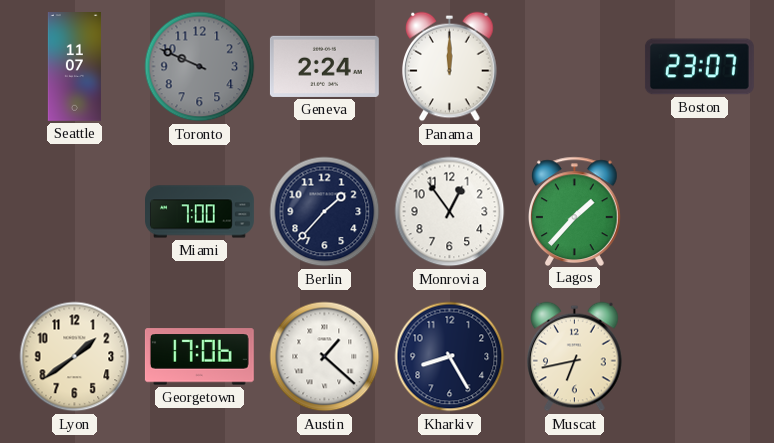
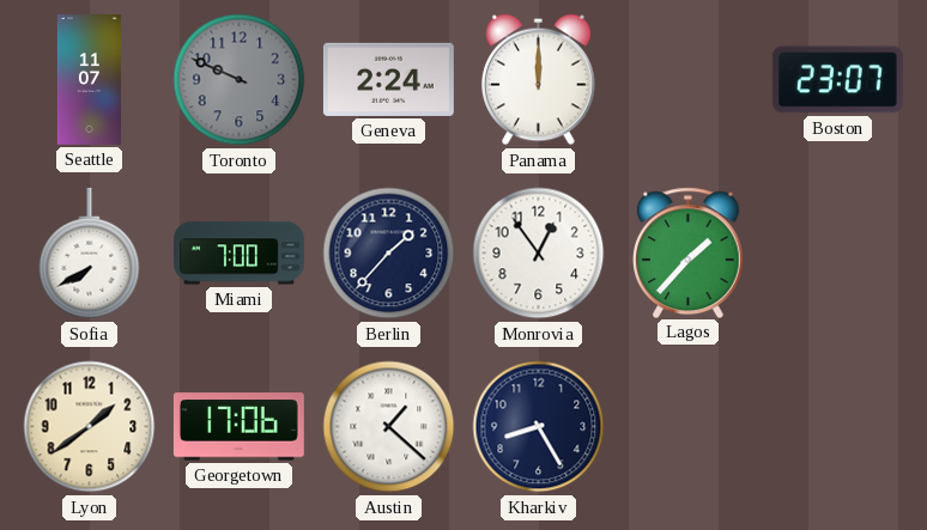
Sofia: none -> 7:40 (90, 254)
Muscat: 6:43 -> none (575, 357)
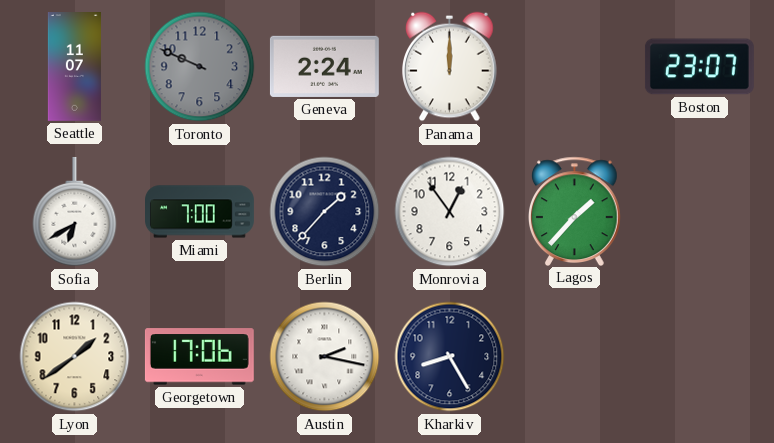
Sofia: 7:40 -> 6:40 (75, 212)
Austin: 1:22 -> 2:17 (325, 357)
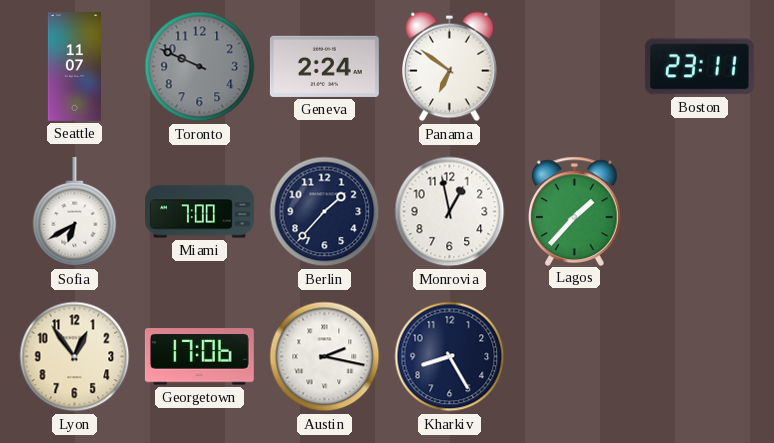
Panama: 12:00 -> 6:51 (450, 67)
Boston: 23:07 -> 23:11 (699, 67)
Monrovia: 12:54 -> 12:58 (450, 212)
Lyon: 1:39 -> 12:54 (75, 357)
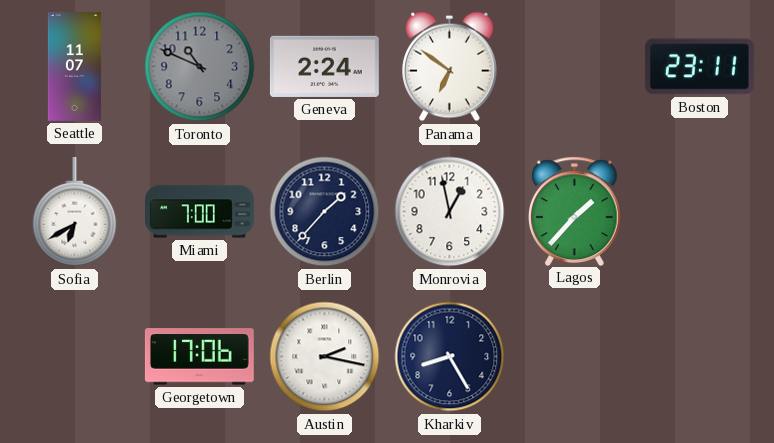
Toronto: 9:49 -> 10:49 (200, 67)
Lyon: 12:54 -> none (75, 357)
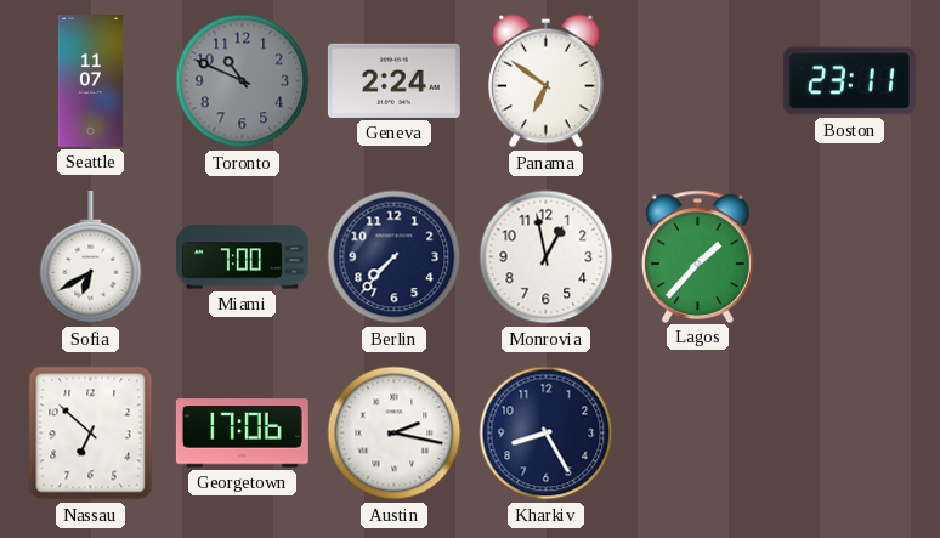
Berlin: 1:37 -> 7:37 (395, 257)
Nassau: none -> 6:52 (91, 434)
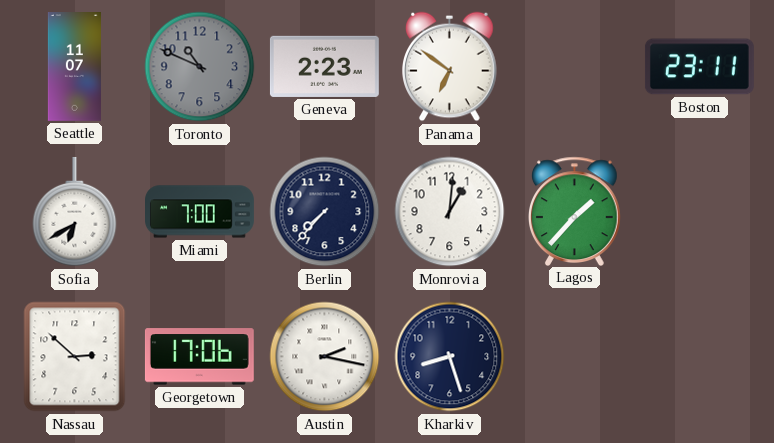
Geneva: 2:24 -> 2:23 (324, 66)
Monrovia: 12:58 -> 1:01 (450, 212)
Nassau: 6:52 -> 2:52 (75, 357)
Kharkiv: 8:25 -> 8:27 (450, 357)
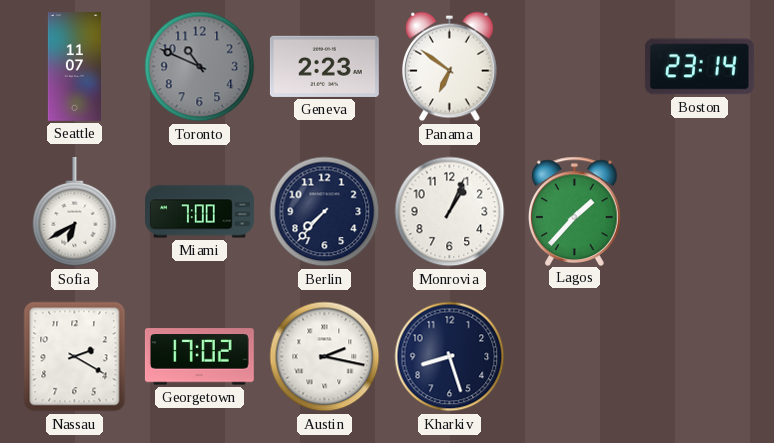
Boston: 23:11 -> 23:14 (699, 67)
Monrovia: 1:01 -> 1:04 (450, 212)
Nassau: 2:52 -> 2:20 (75, 357)
Georgetown: 17:06 -> 17:02 (199, 357)
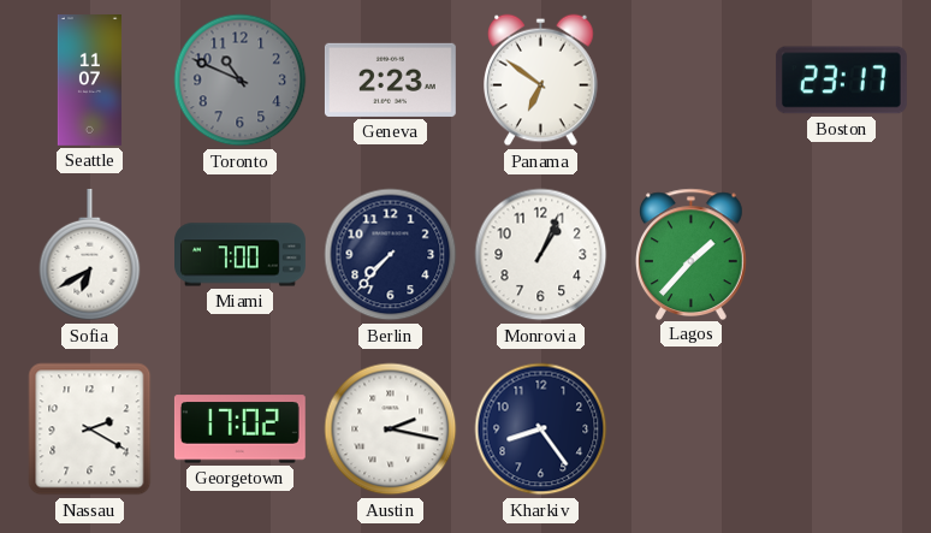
Boston: 23:14 -> 23:17 (841, 81)
Kharkiv: 8:27 -> 8:24 (541, 430)
